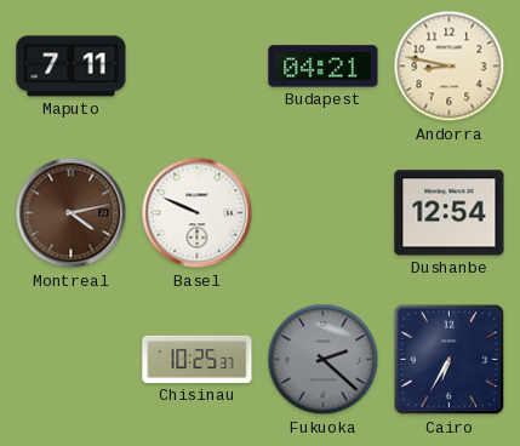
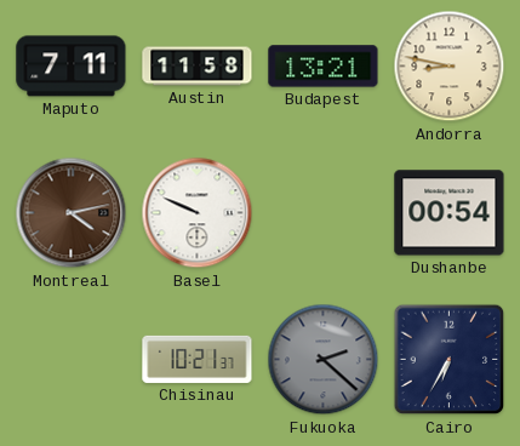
Austin: none -> 11:58 (198, 67)
Budapest: 04:21 -> 13:21 (324, 67)
Dushanbe: 12:54 -> 00:54 (450, 213)
Chisinau: 10:25 -> 10:21 (198, 359)
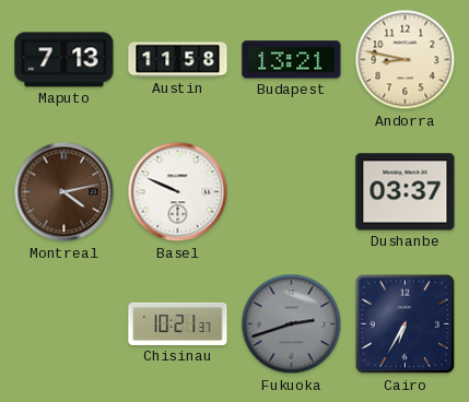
Maputo: 7:11 -> 7:13 (65, 60)
Dushanbe: 00:54 -> 03:37 (406, 192)
Fukuoka: 2:22 -> 2:42 (292, 324)
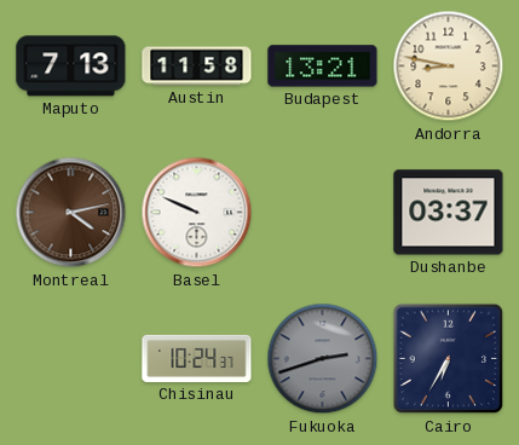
Chisinau: 10:21 -> 10:24 (197, 358)
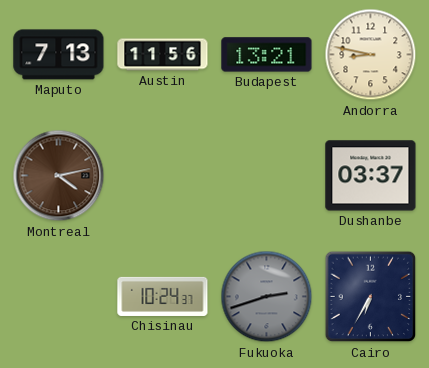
Austin: 11:58 -> 11:56 (163, 55)
Basel: 9:49 -> none (197, 213)
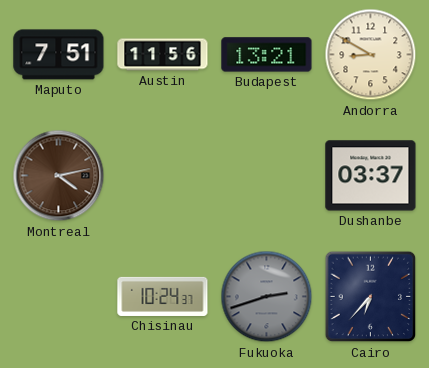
Maputo: 7:13 -> 7:51 (59, 55)
Andorra: 8:47 -> 8:50 (371, 55)
Cairo: 6:35 -> 6:37 (371, 297)
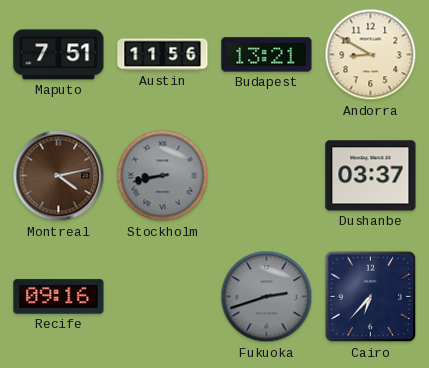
Stockholm: none -> 8:43 (163, 176)
Recife: none -> 09:16 (59, 297)
Chisinau: 10:24 -> none (163, 296)
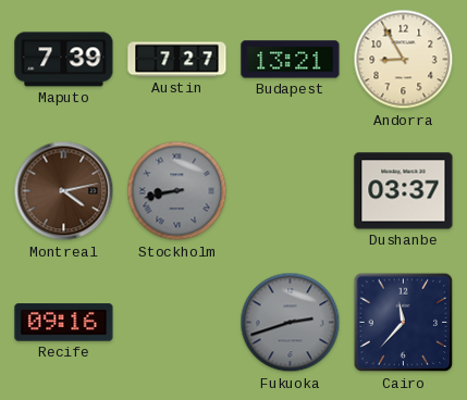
Maputo: 7:51 -> 7:39 (64, 60)
Austin: 11:56 -> 7:27 (177, 60)
Andorra: 8:50 -> 8:55 (404, 60)
Cairo: 6:37 -> 11:37 (404, 323)
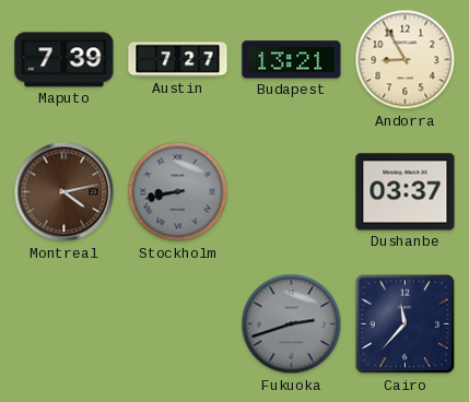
Recife: 09:16 -> none (64, 323)
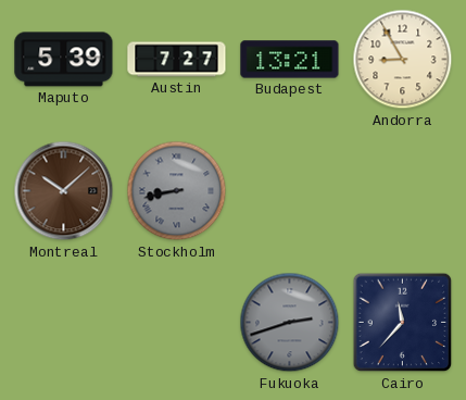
Maputo: 7:39 -> 5:39 (64, 60)
Montreal: 4:13 -> 10:08 (64, 191)
Dushanbe: 03:37 -> none (406, 192)
